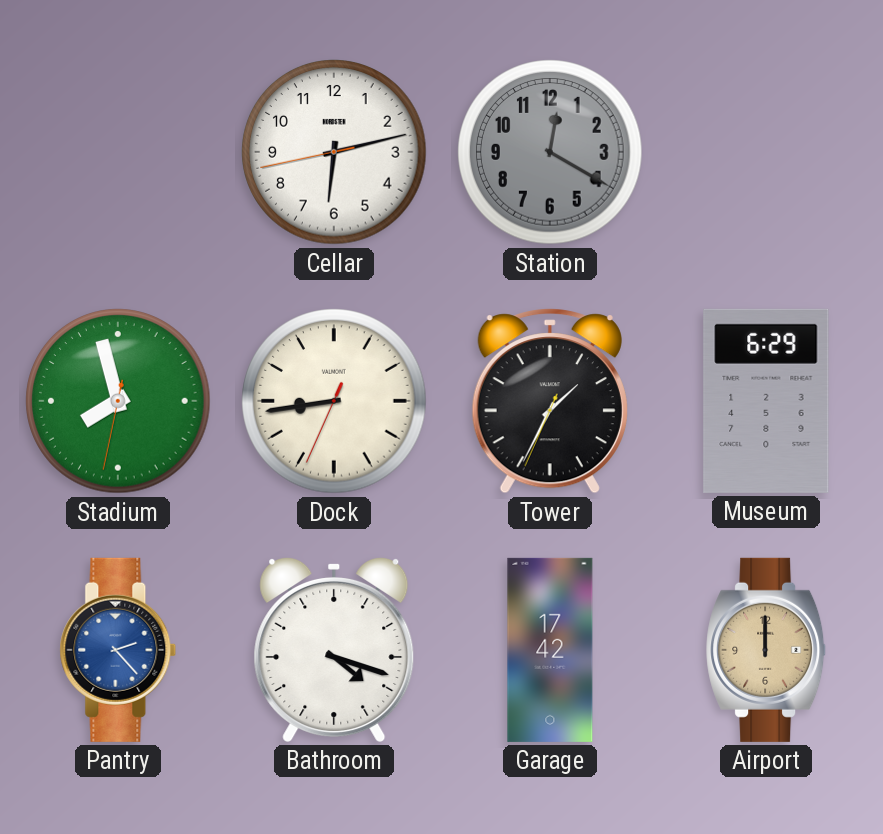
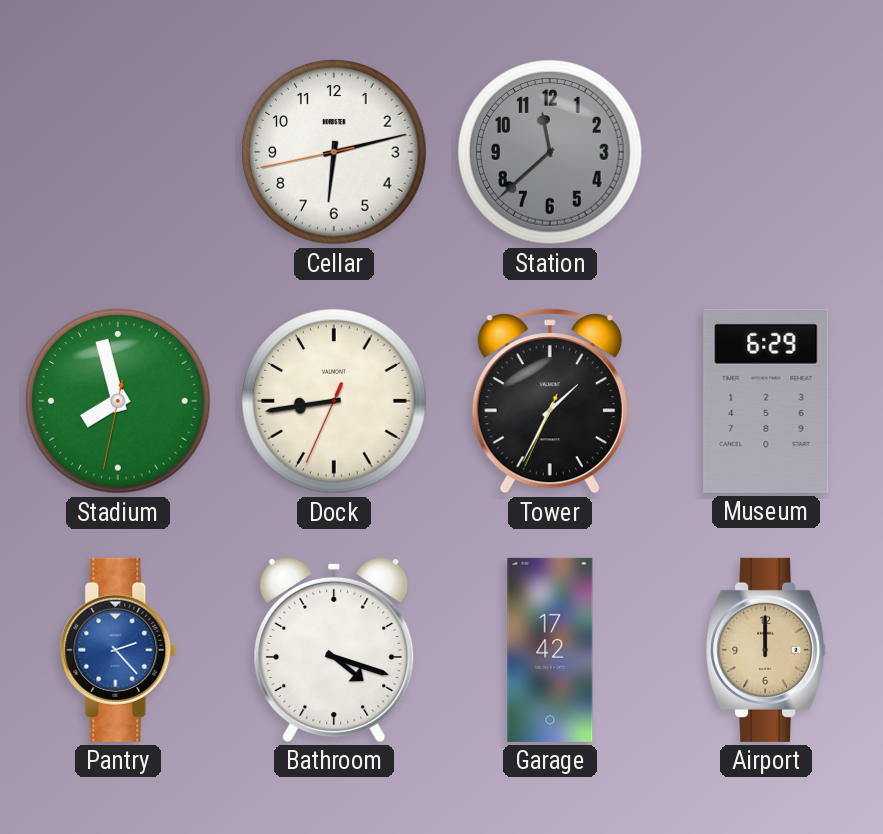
Station: 12:20 -> 11:38 (550, 152)
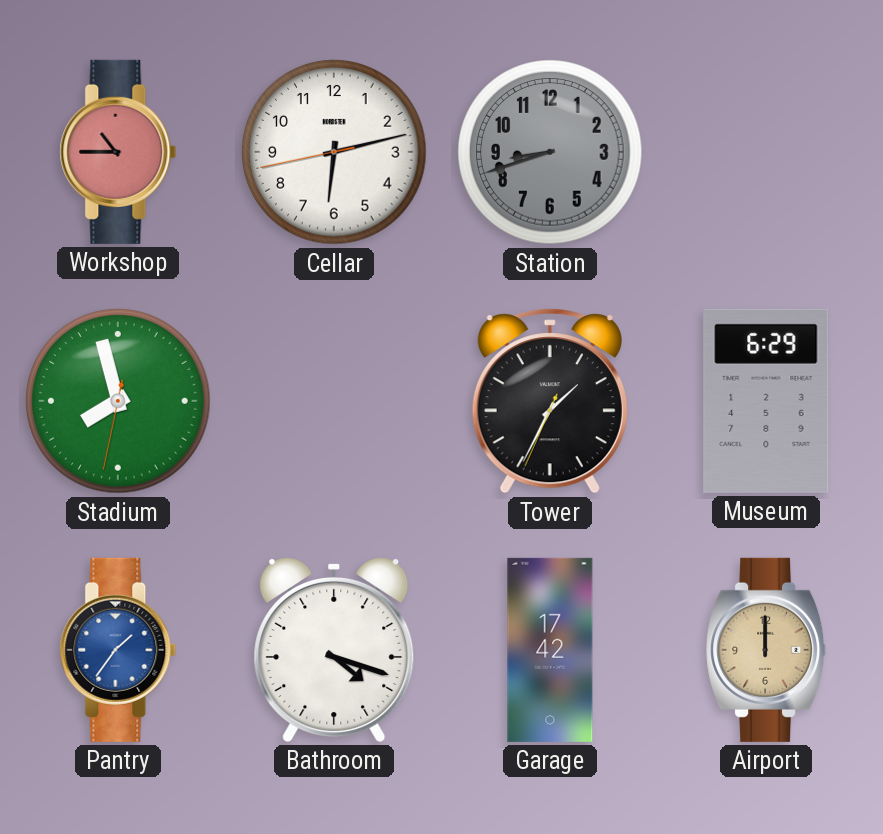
Workshop: none -> 10:45 (118, 152)
Station: 11:38 -> 8:42 (550, 152)
Dock: 8:43 -> none (334, 401)
Pantry: 2:23 -> 1:36 (118, 650)
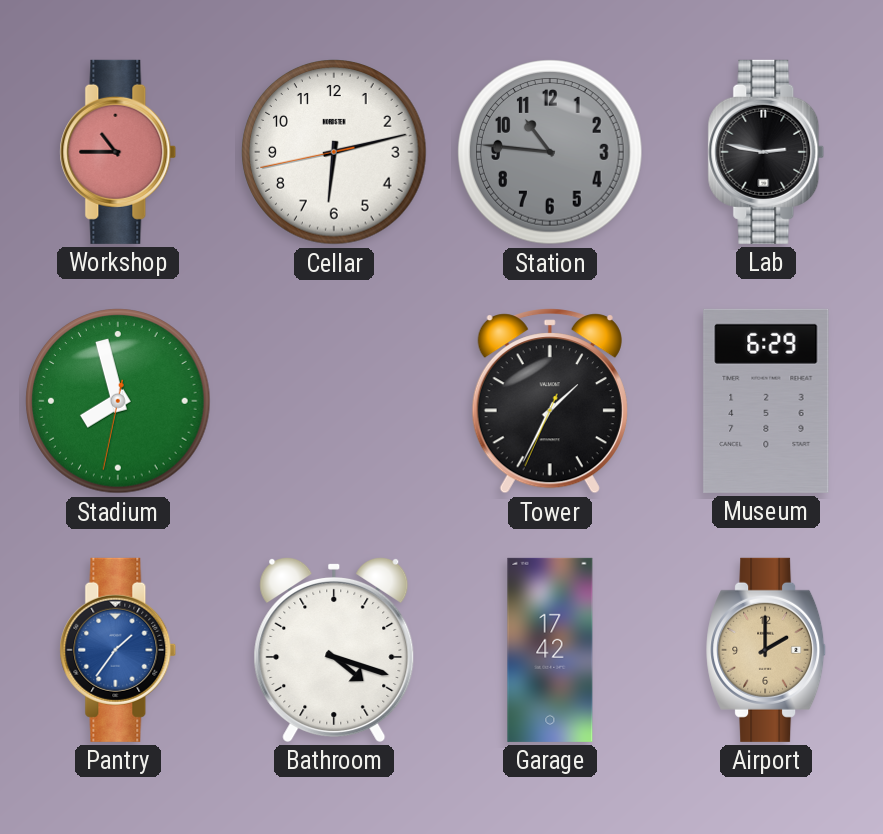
Station: 8:42 -> 10:46 (550, 152)
Lab: none -> 2:47 (766, 152)
Airport: 12:00 -> 2:00 (767, 650)
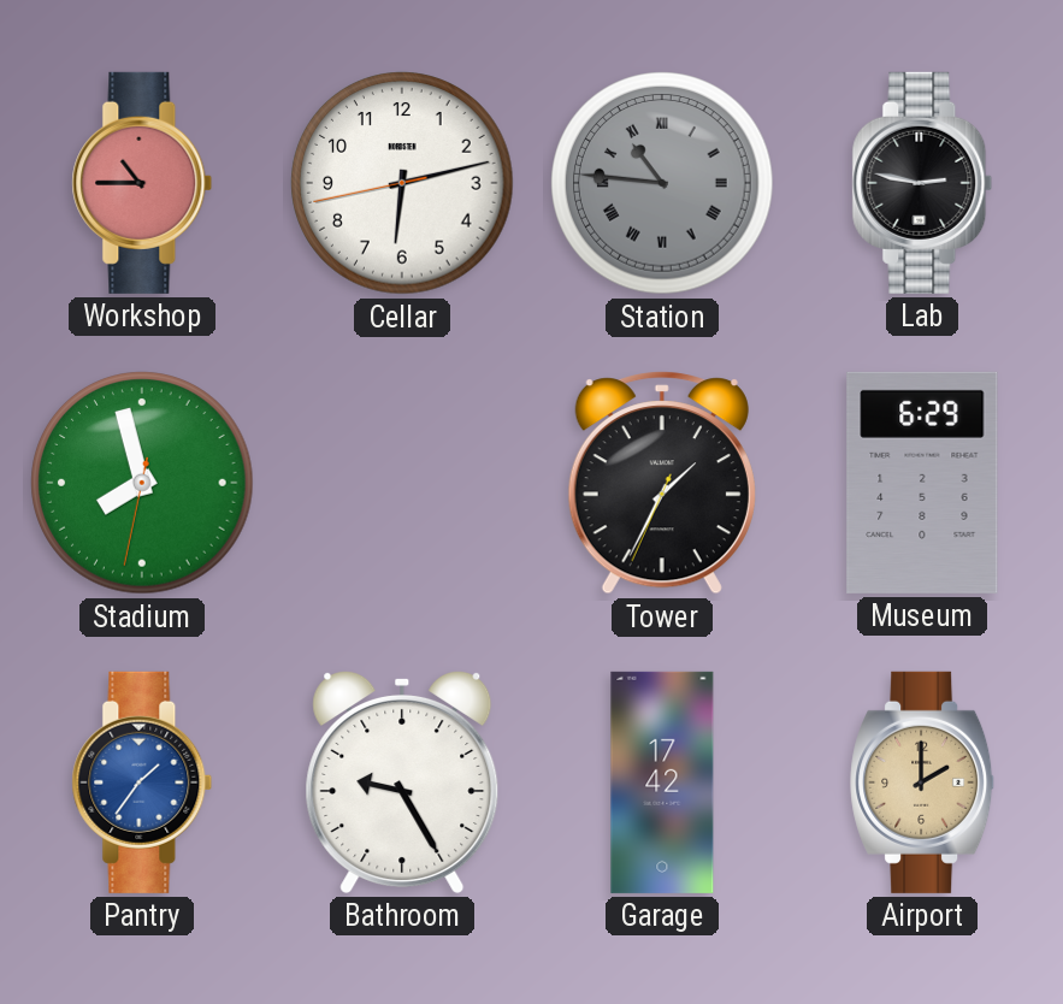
Station numerals: Arabic -> Roman (662, 183)
Bathroom: 4:18 -> 9:25 (402, 781)
